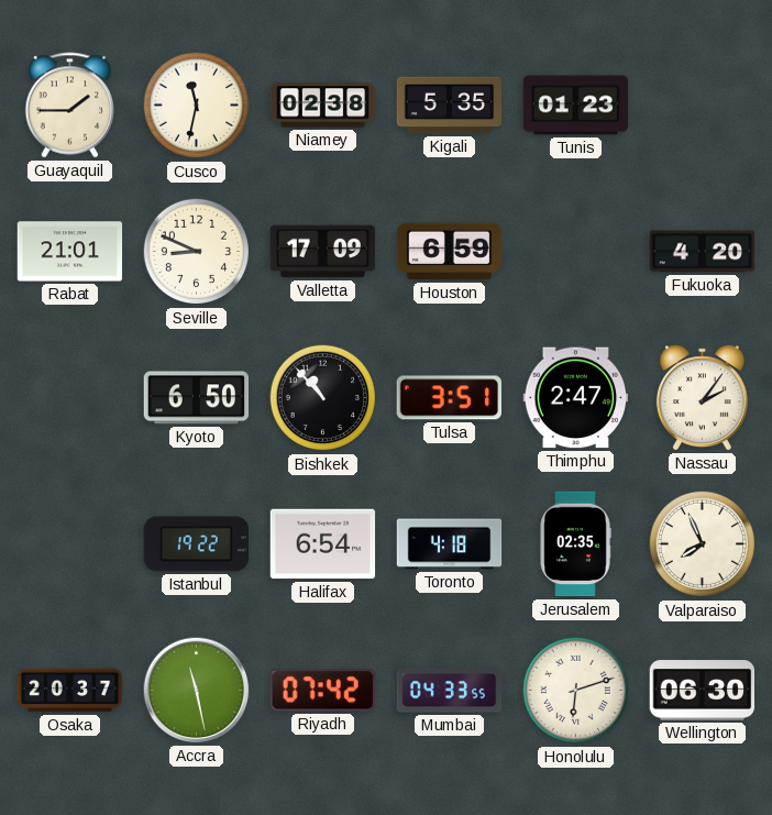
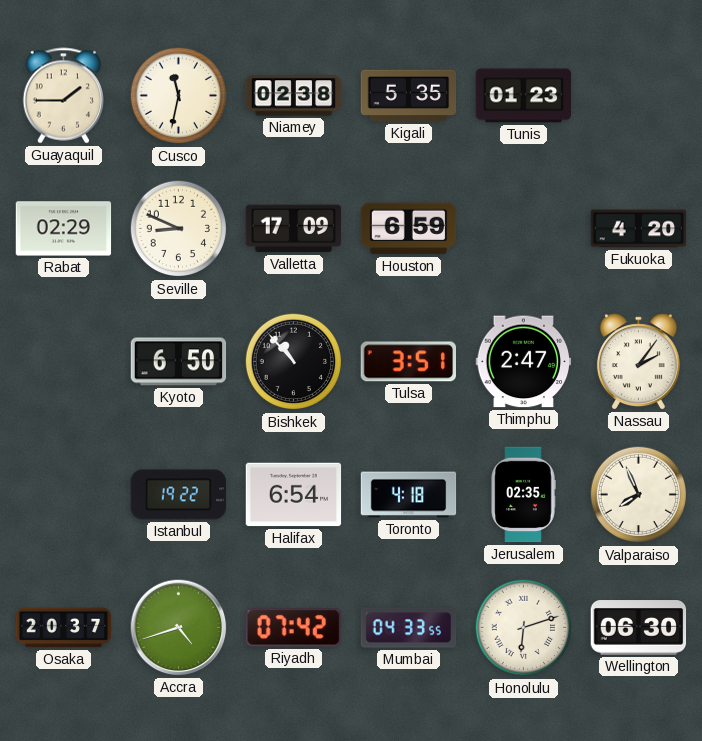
Rabat: 21:01 -> 02:29 (64, 229)
Accra: 11:28 -> 4:42 (179, 628)
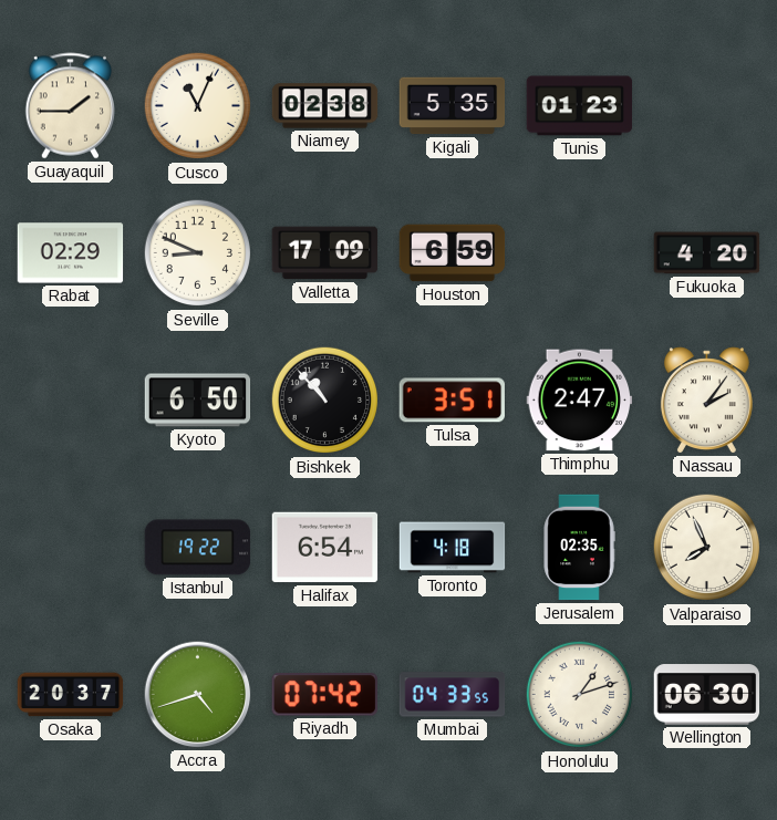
Cusco: 11:32 -> 11:04 (198, 106)
Honolulu: 6:12 -> 1:12 (580, 695)
